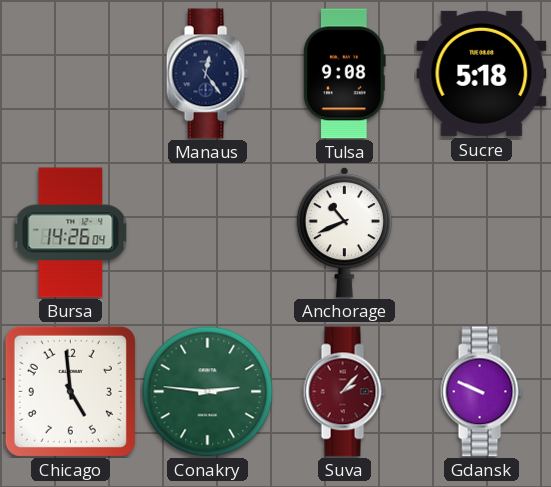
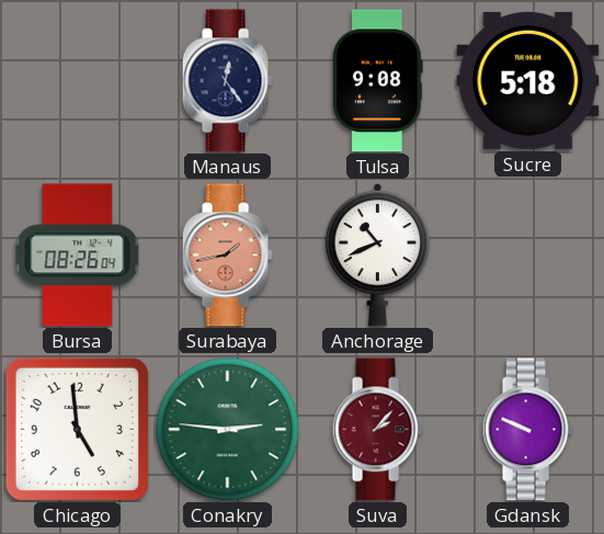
Bursa: 14:26 -> 08:26 (78, 255)
Surabaya: none -> 1:43 (227, 255)
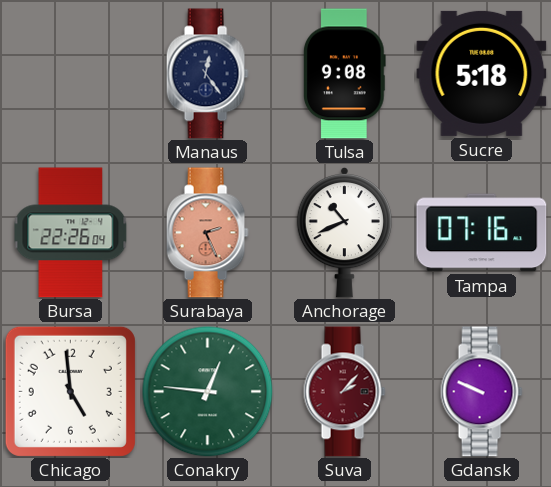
Bursa: 08:26 -> 22:26 (71, 233)
Surabaya: 1:43 -> 2:26 (207, 233)
Tampa: none -> 07:16 (482, 233)
Conakry: 2:46 -> 12:46 (208, 392)
